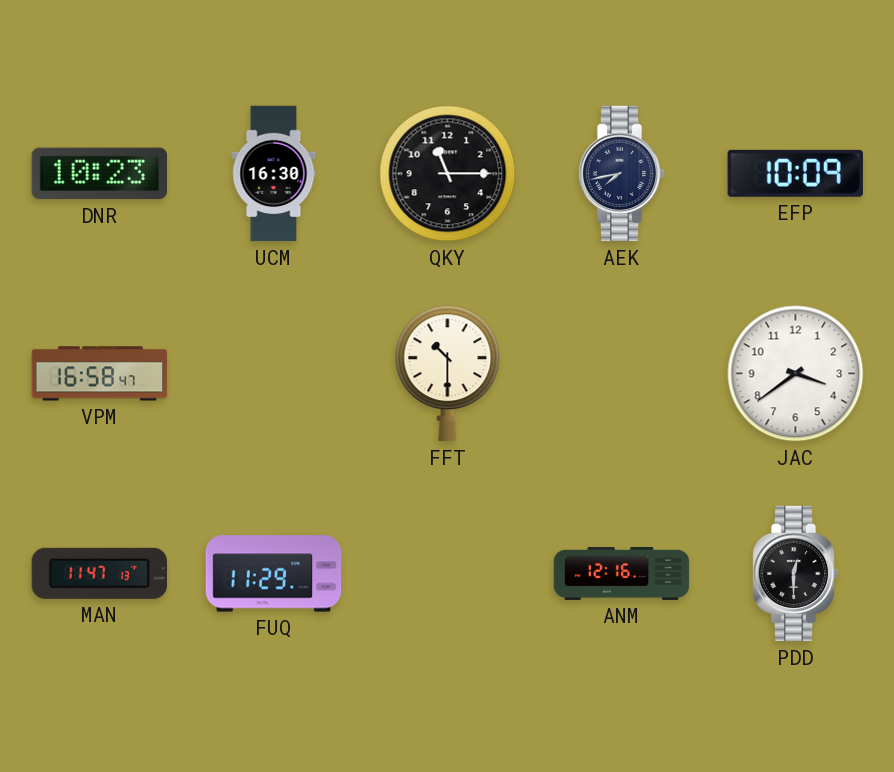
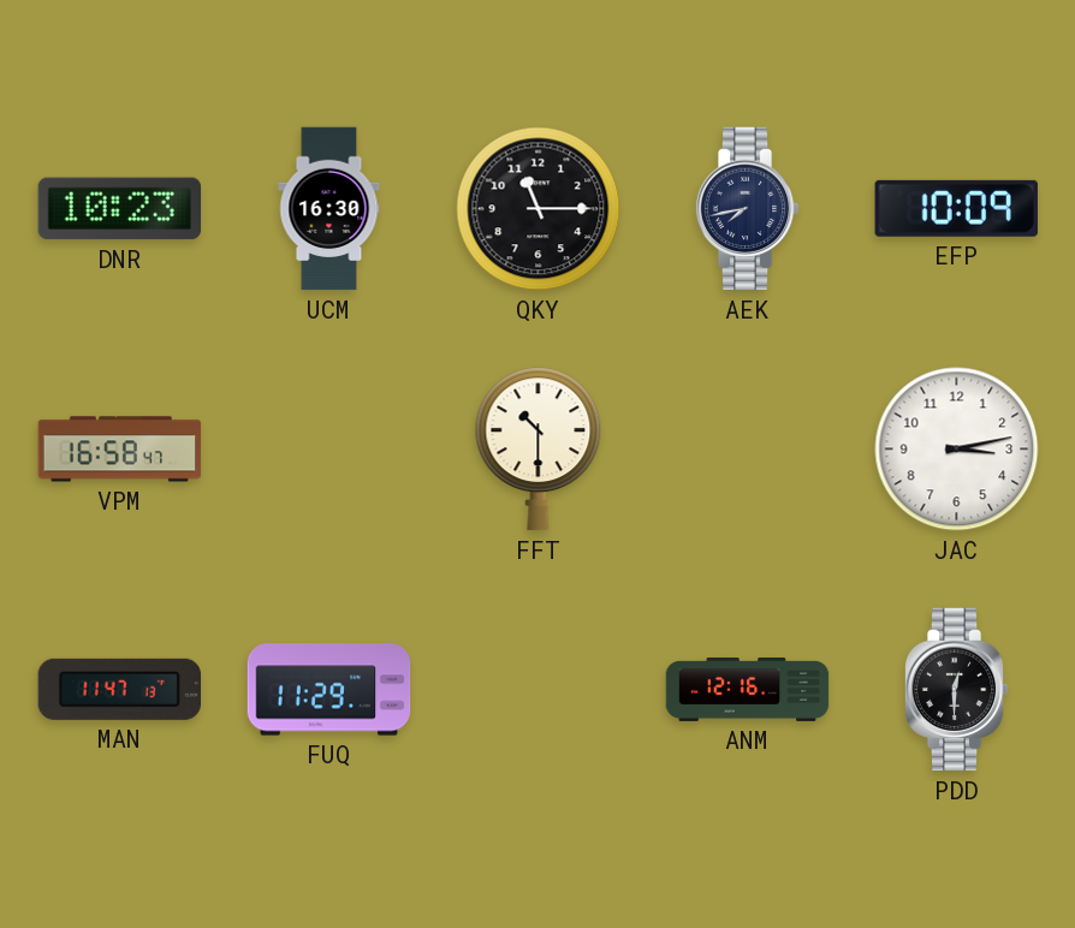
JAC: 3:39 -> 3:13 (957, 450)
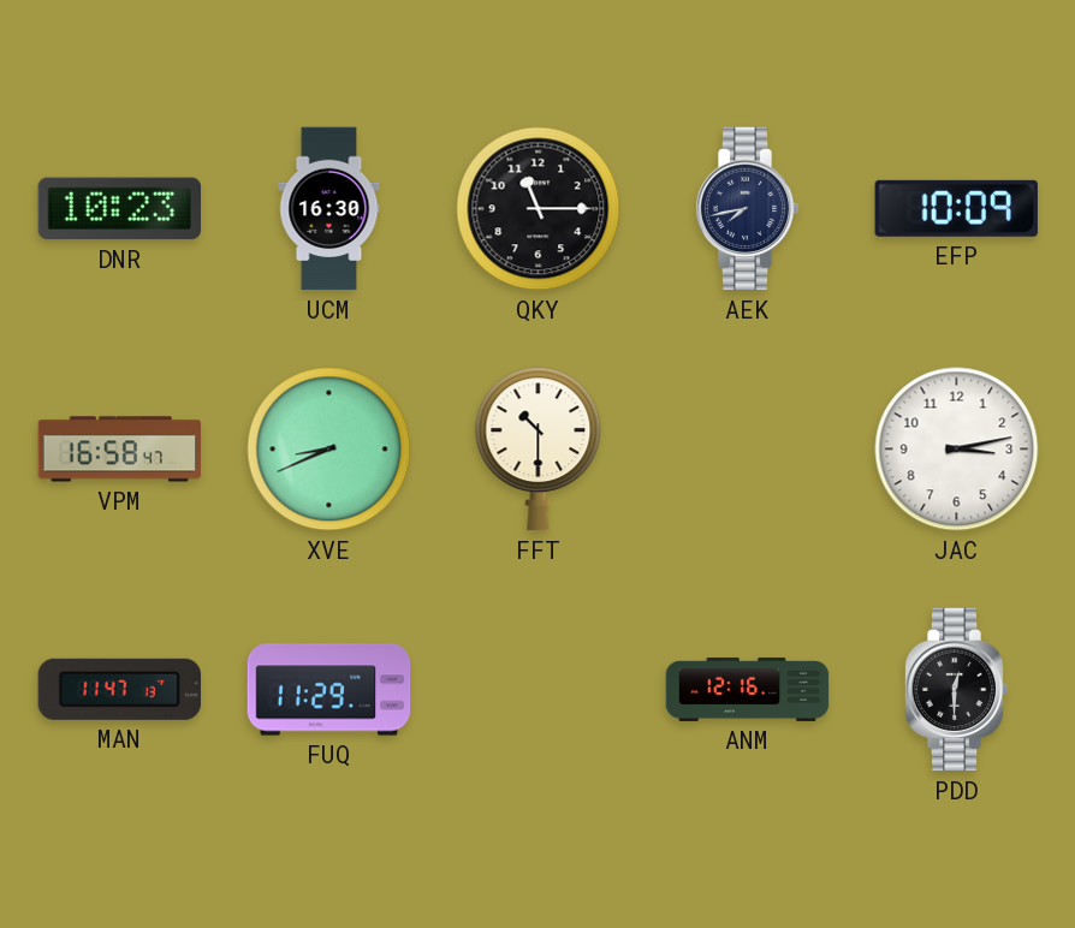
XVE: none -> 8:41 (329, 450)
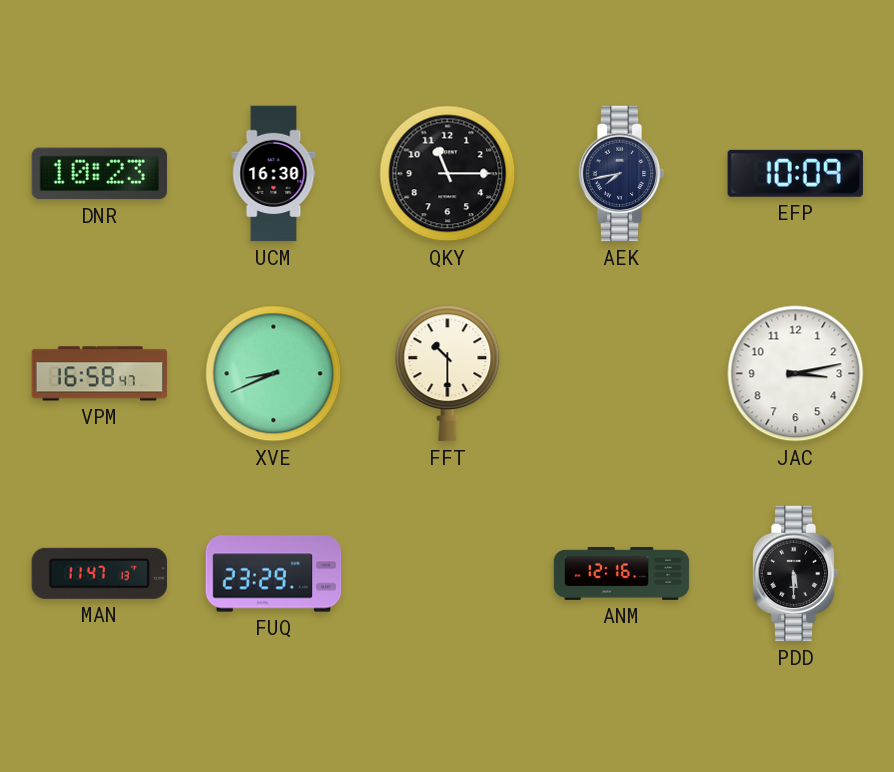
FUQ: 11:29 -> 23:29 (274, 574)
PDD: 12:30 -> 5:30 (795, 574)
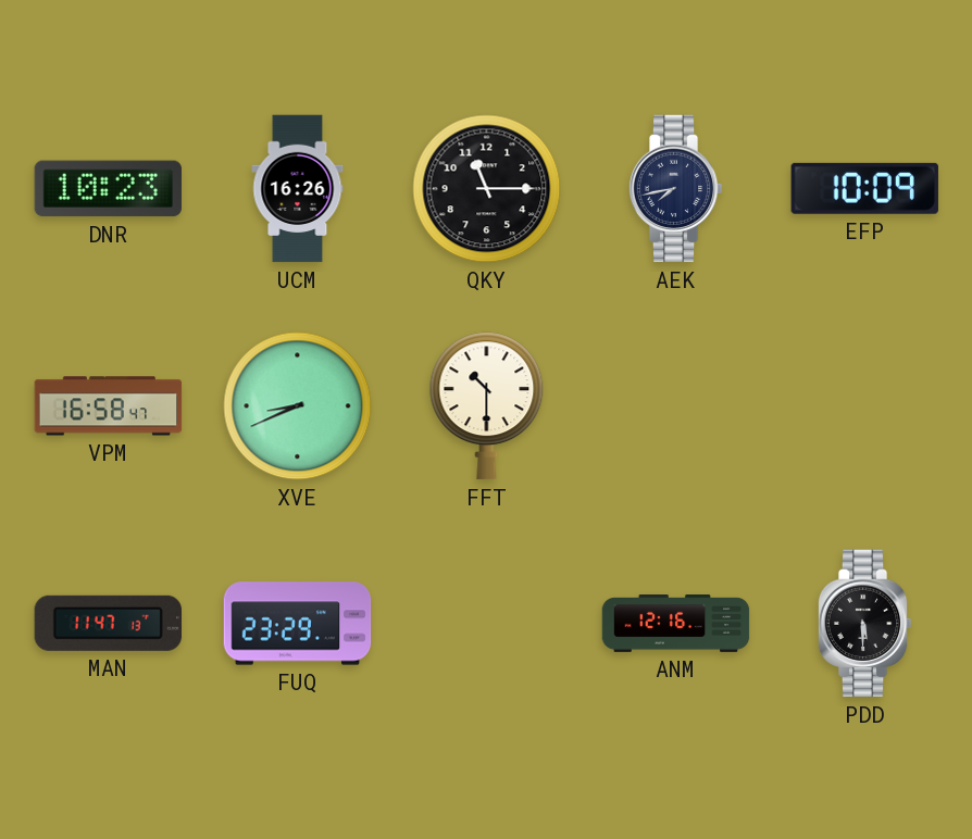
UCM: 16:30 -> 16:26 (298, 189)
JAC: 3:13 -> none (796, 374)
